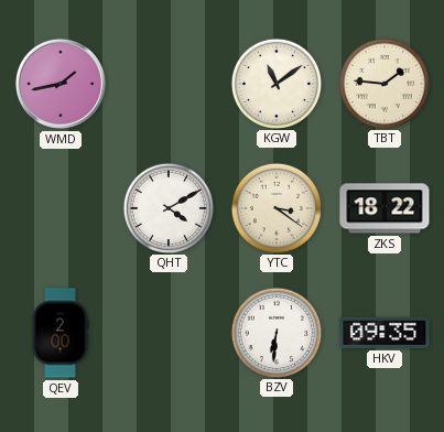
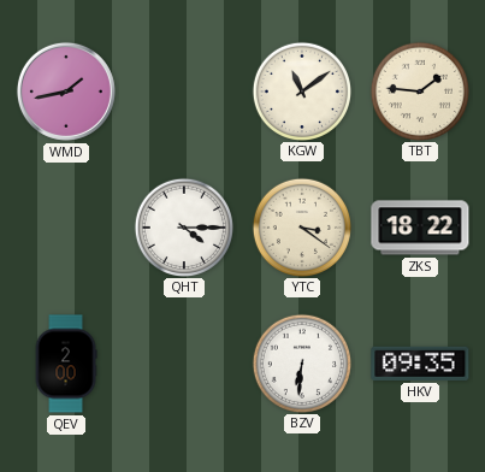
QHT: 4:10 -> 4:15 (183, 226)
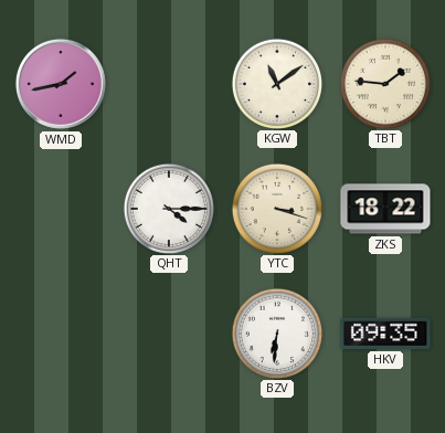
YTC: 3:21 -> 3:18 (276, 208)
QEV: 2:00 -> none (66, 364)
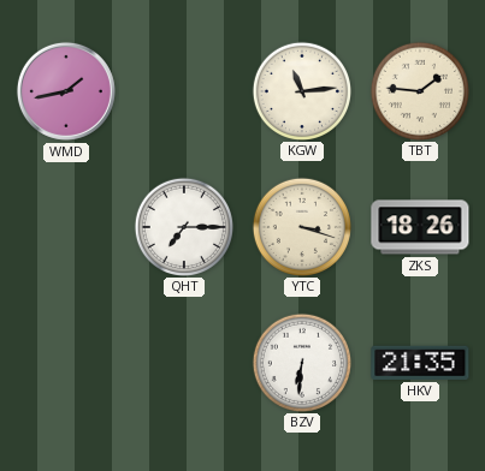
KGW: 11:09 -> 11:14 (301, 90)
QHT: 4:15 -> 7:15 (183, 226)
ZKS: 18:22 -> 18:26 (420, 227)
HKV: 09:35 -> 21:35 (420, 363)
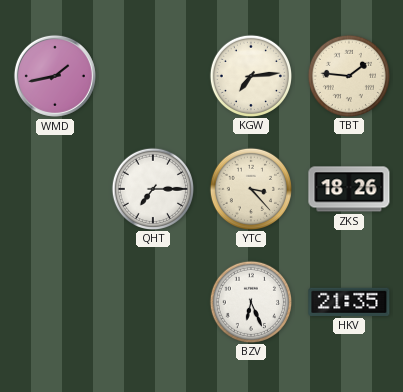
KGW: 11:14 -> 7:14 (250, 75)
YTC: 3:18 -> 3:23 (250, 188)
BZV: 6:31 -> 6:26 (250, 301)
